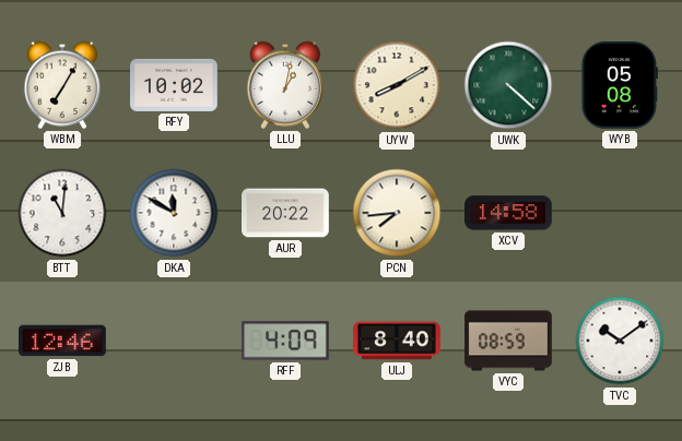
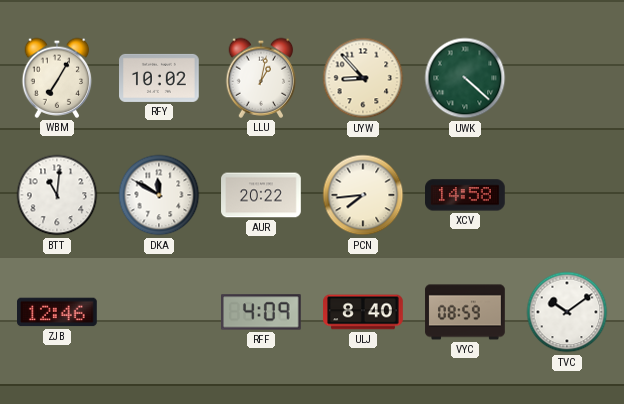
UYW: 8:10 -> 8:53 (363, 78)
WYB: 05:08 -> none (620, 86)
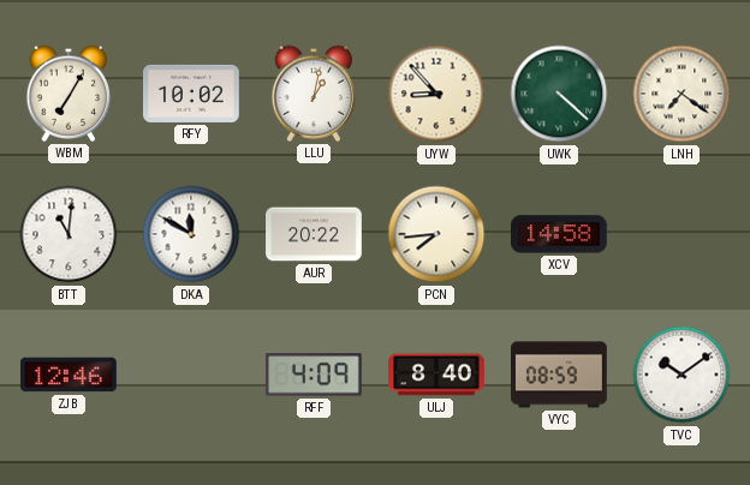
LNH: none -> 7:21 (681, 94)
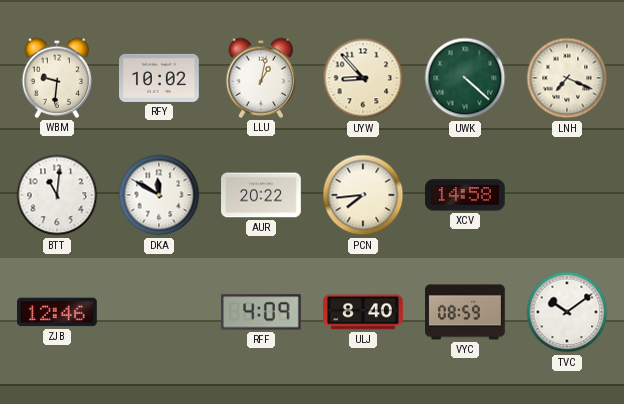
WBM: 7:05 -> 9:31 (57, 78)
LNH: 7:21 -> 7:19 (567, 78)
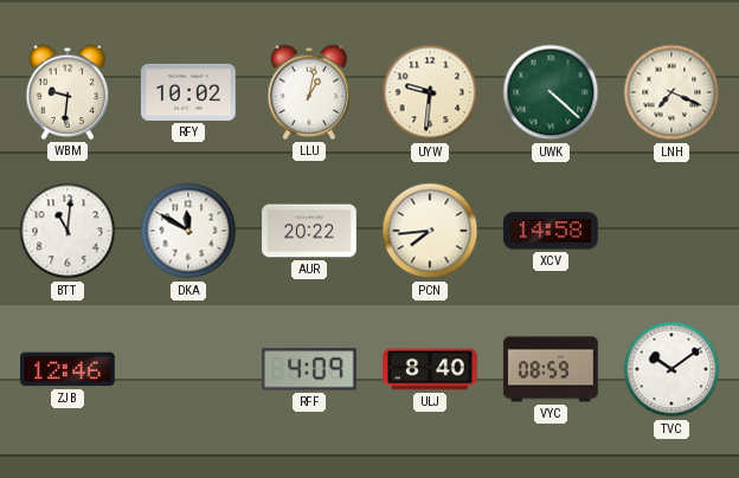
UYW: 8:53 -> 9:31 (430, 92)
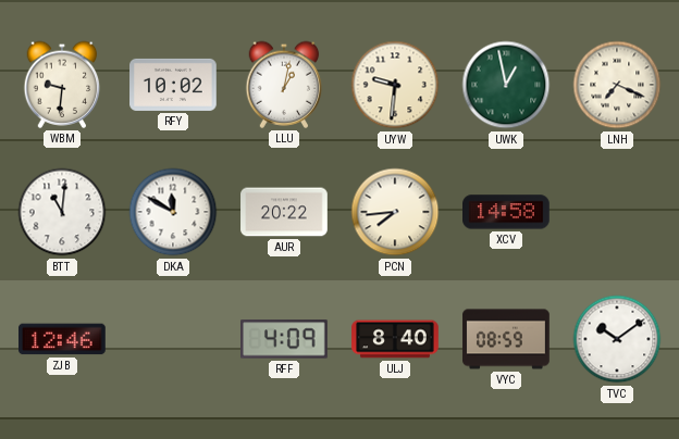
UWK: 4:22 -> 12:58 (506, 85)
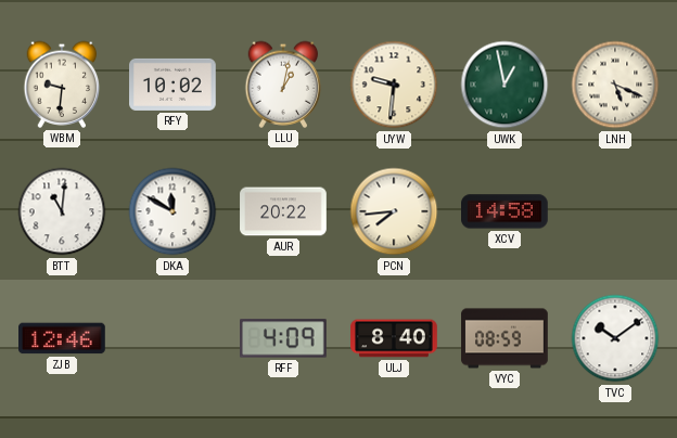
LNH: 7:19 -> 5:19 (615, 85)
